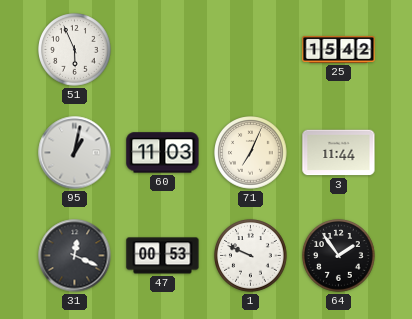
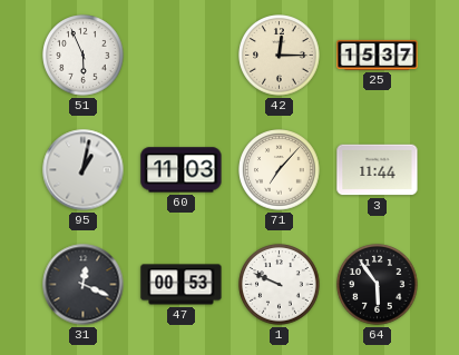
42: none -> 12:15 (280, 56)
25: 15:42 -> 15:37 (378, 55)
71: 7:04 -> 7:07 (280, 170)
64: 1:54 -> 5:54 (378, 285)
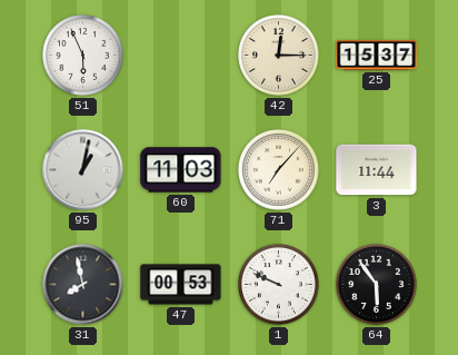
31: 12:19 -> 7:58 (83, 285)
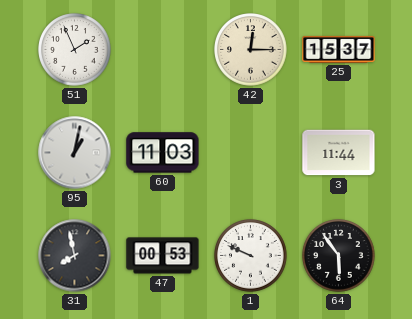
51: 5:56 -> 1:56 (75, 50)
71: 7:07 -> none (279, 170)
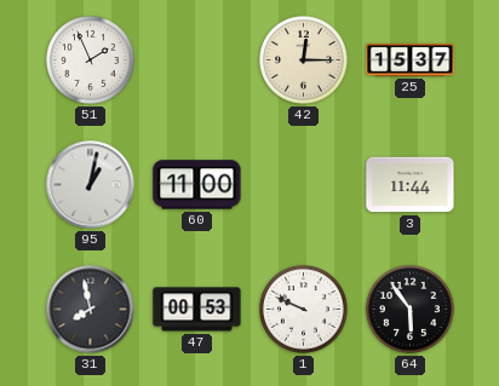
60: 11:03 -> 11:00 (197, 185)
